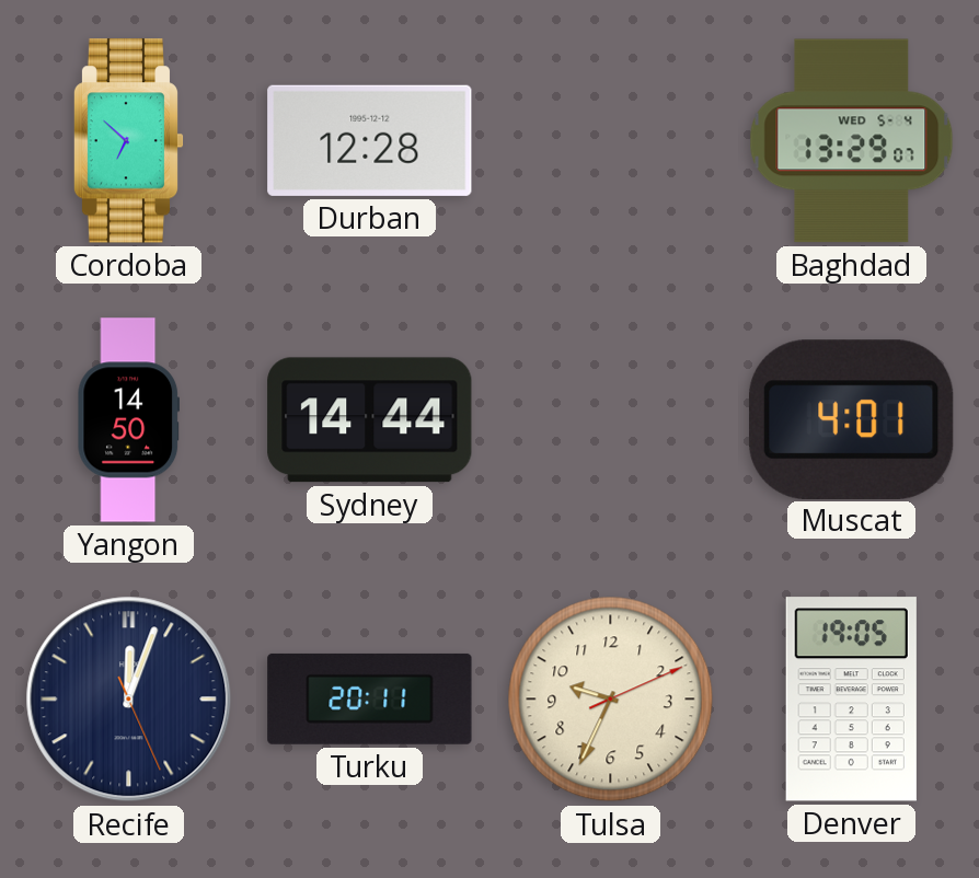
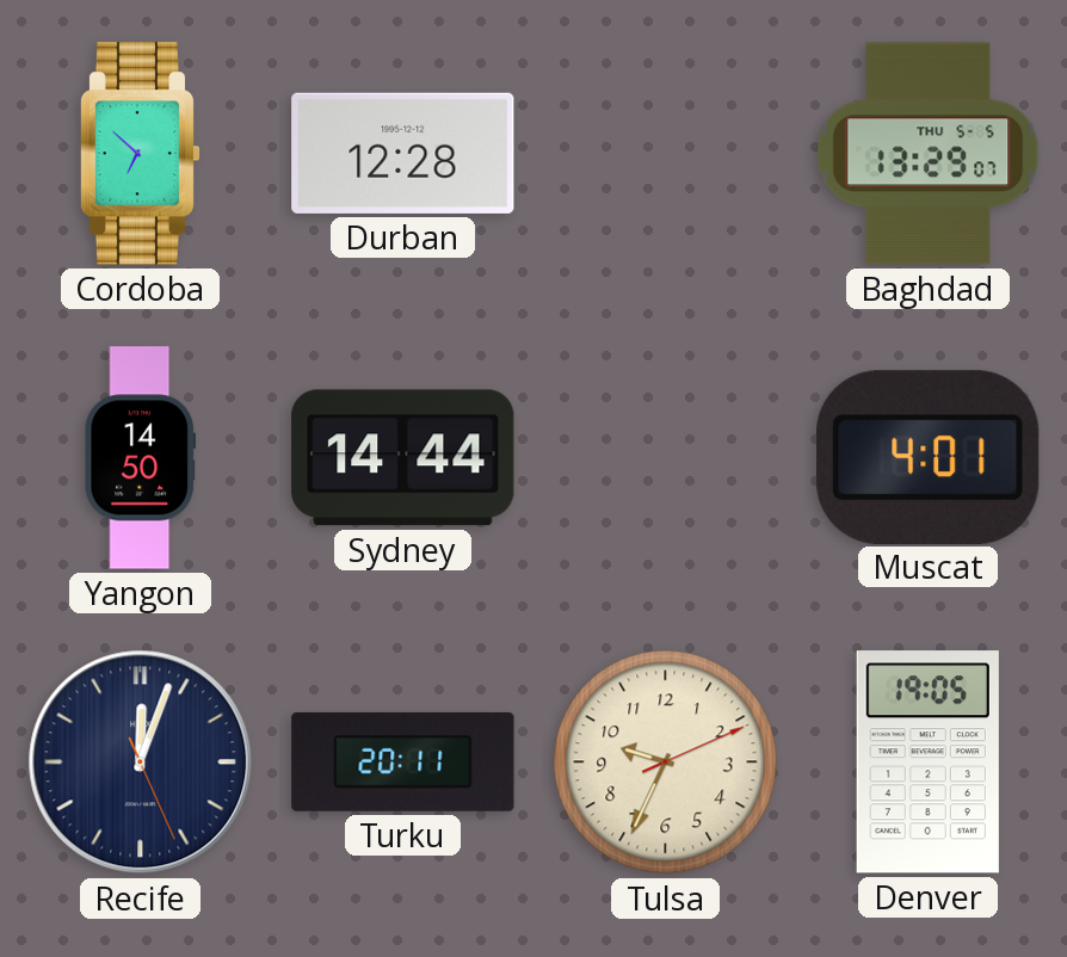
Baghdad date: WED 5-4 -> THU 5-5 (929, 154)
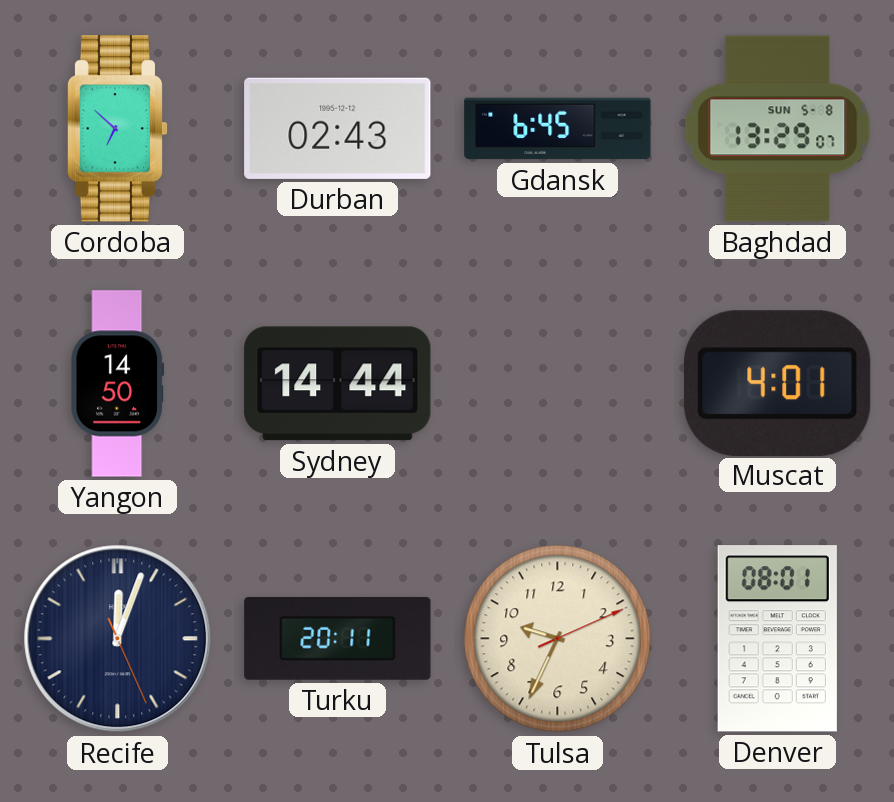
Durban: 12:28 -> 02:43 (338, 128)
Gdansk: none -> 6:45 (558, 129)
Baghdad date: THU 5-5 -> SUN 5-8 (778, 129)
Denver: 19:05 -> 08:01 (777, 639)
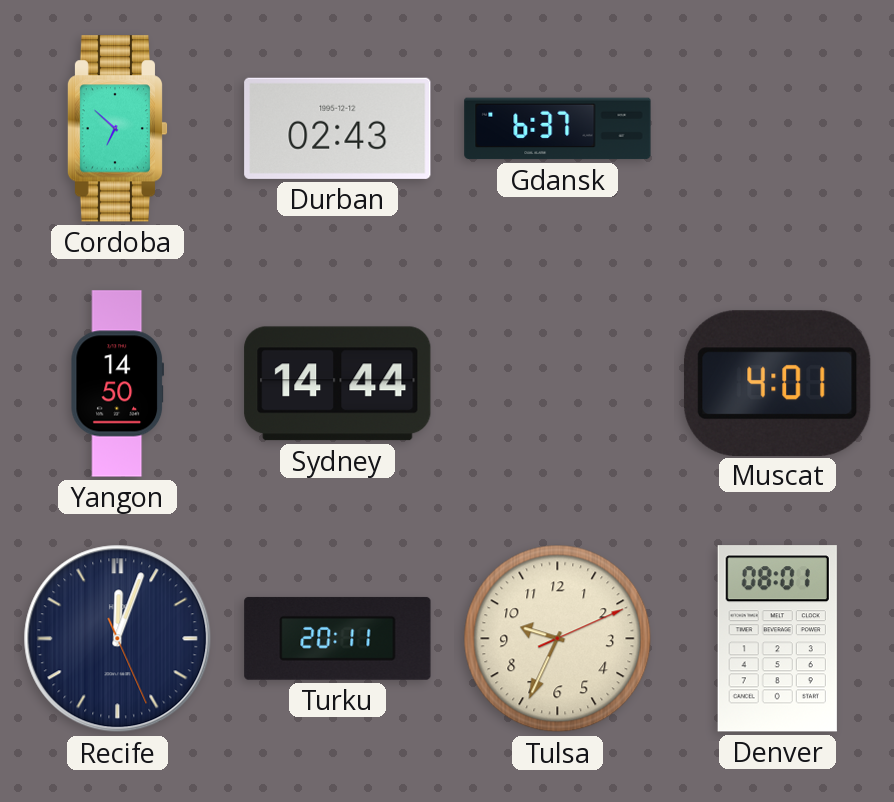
Gdansk: 6:45 -> 6:37 (558, 129)
Baghdad: 13:29 -> none (778, 129)
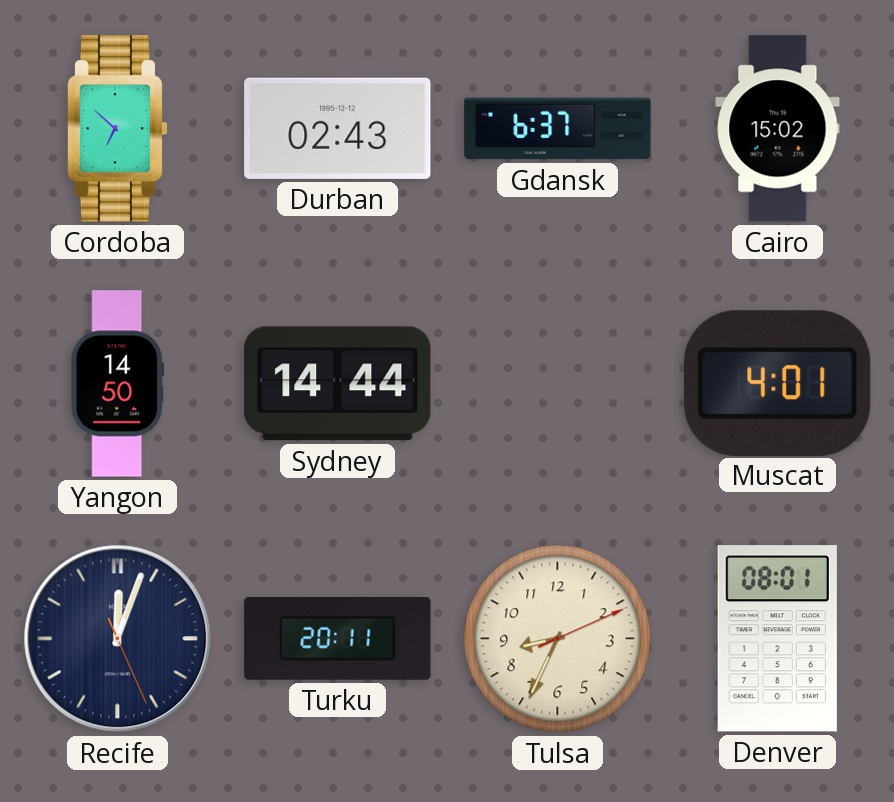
Cairo: none -> 15:02 (778, 129)
Tulsa: 9:34 -> 8:34 (558, 639)
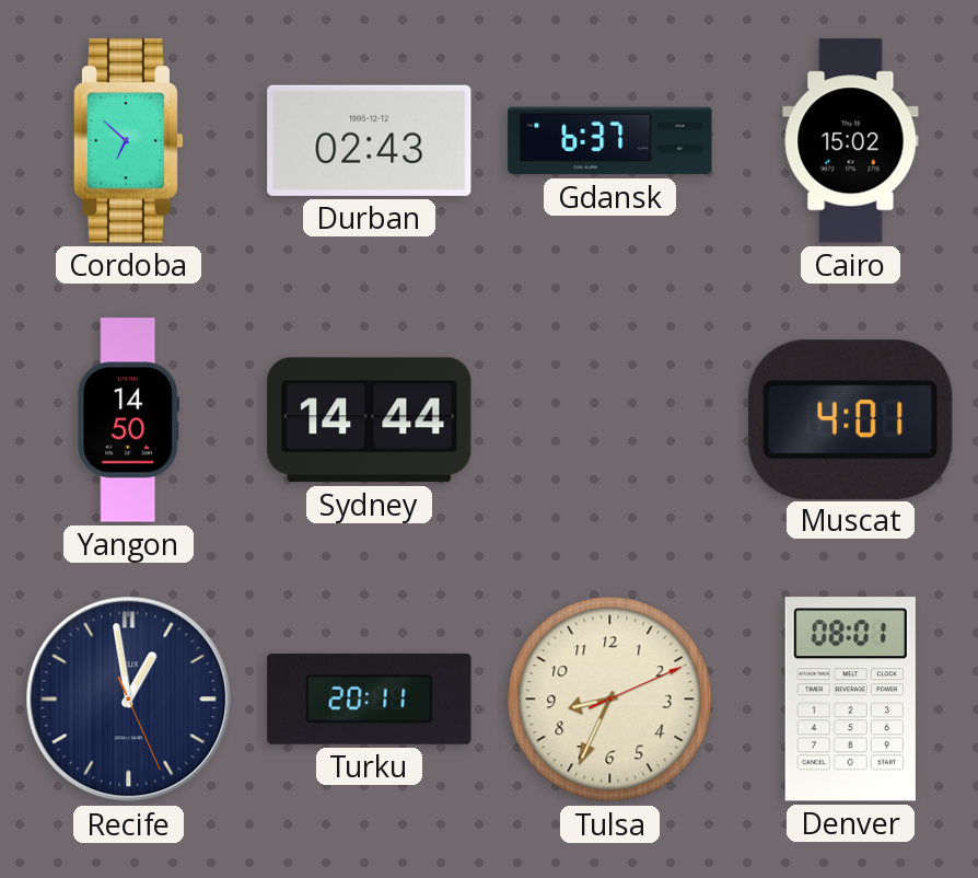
Recife: 12:03 -> 12:58 (129, 700)
